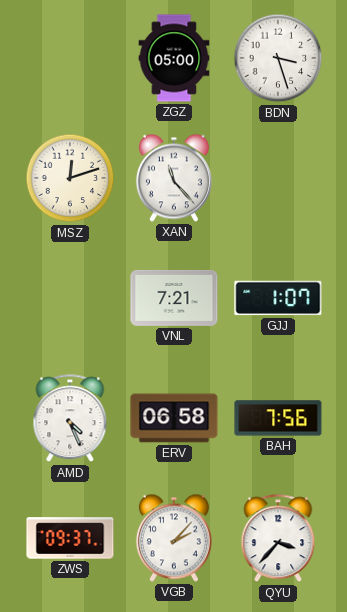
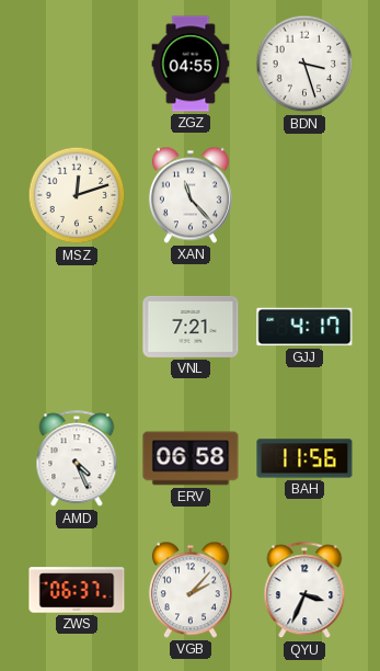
ZGZ: 05:00 -> 04:55 (191, 64)
GJJ: 1:07 -> 4:17 (304, 327)
BAH: 7:56 -> 11:56 (304, 458)
ZWS: 09:37 -> 06:37 (77, 590)
QYU: 3:37 -> 3:34 (304, 591)
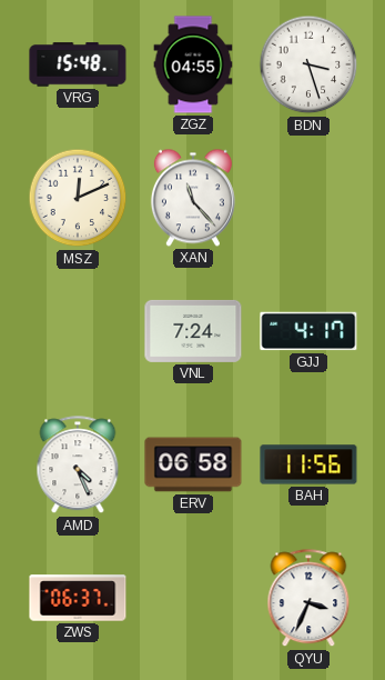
VRG: none -> 15:48 (78, 64)
MSZ: 12:12 -> 12:11 (78, 198)
VNL: 7:21 -> 7:24 (193, 331)
VGB: 2:07 -> none (191, 590)
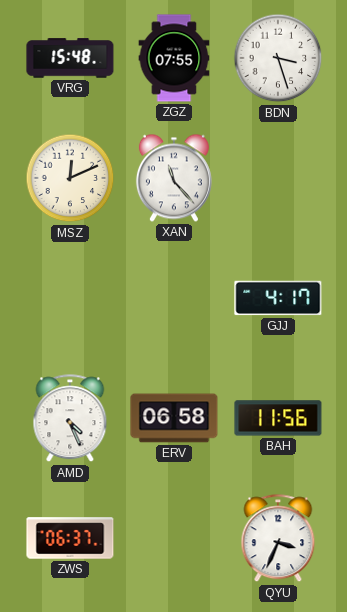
ZGZ: 04:55 -> 07:55 (174, 58)
VNL: 7:24 -> none (193, 331)
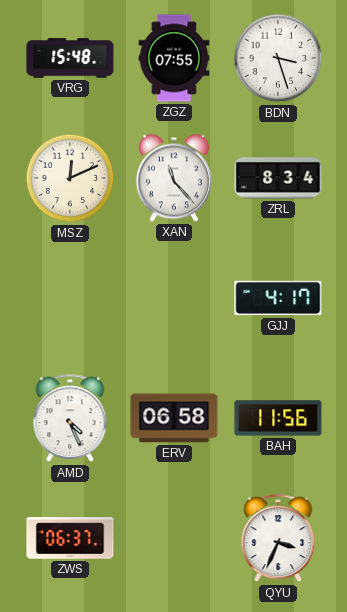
ZRL: none -> 8:34 (278, 178)
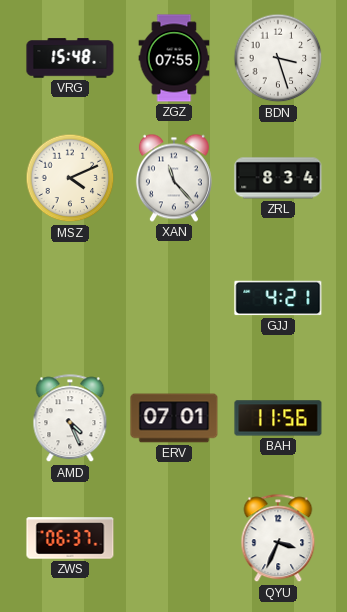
MSZ: 12:11 -> 4:11 (70, 178)
GJJ: 4:17 -> 4:21 (278, 298)
ERV: 06:58 -> 07:01 (174, 418)
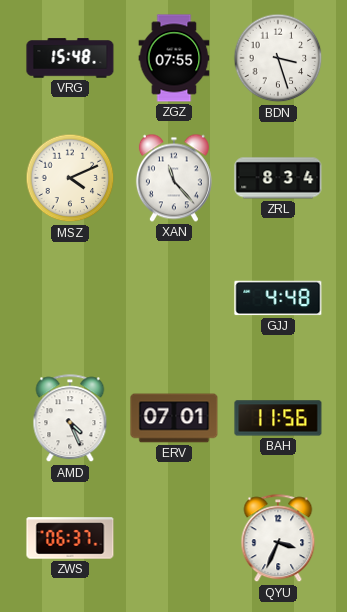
GJJ: 4:21 -> 4:48 (278, 298)
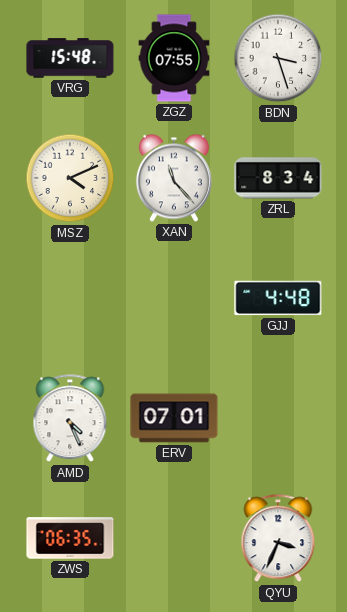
BAH: 11:56 -> none (278, 418)
ZWS: 06:37 -> 06:35 (70, 538)
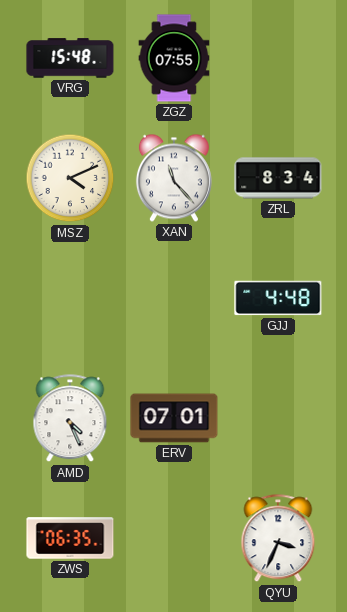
BDN: 3:27 -> none (278, 58)
